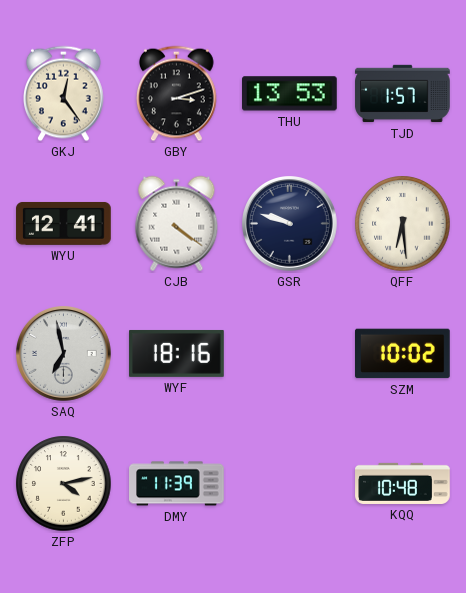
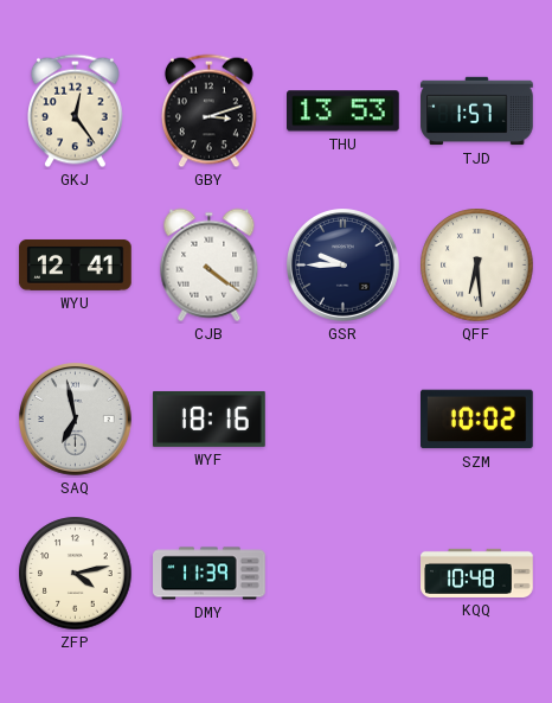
GSR: 9:48 -> 9:45 (344, 266)
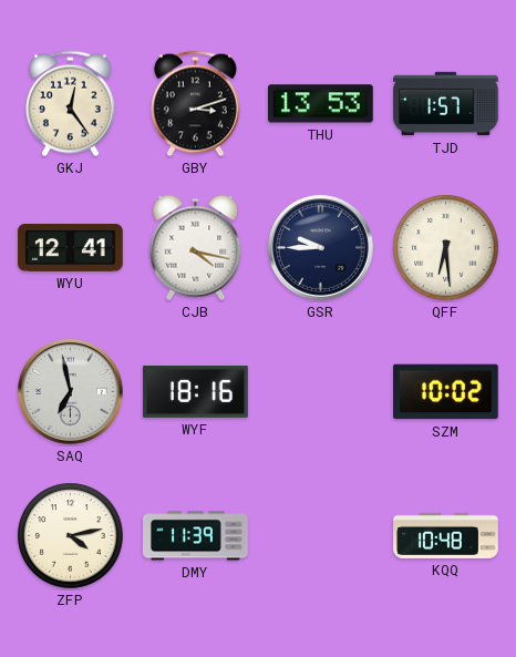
CJB: 4:21 -> 4:17 (196, 248)
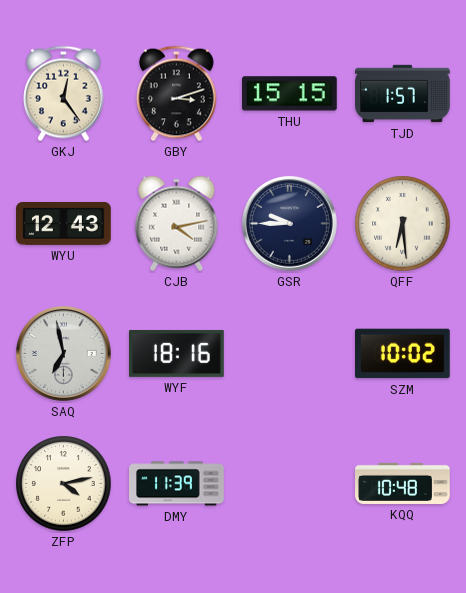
THU: 13:53 -> 15:15 (290, 94)
WYU: 12:41 -> 12:43 (64, 223)
CJB: 4:17 -> 4:13 (177, 224)
